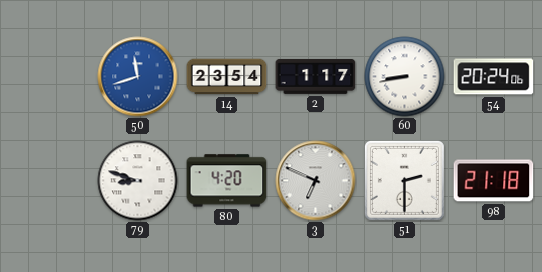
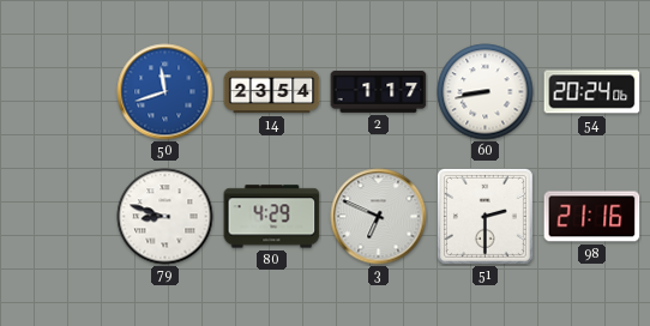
80: 4:20 -> 4:29 (272, 217)
98: 21:18 -> 21:16 (592, 217)
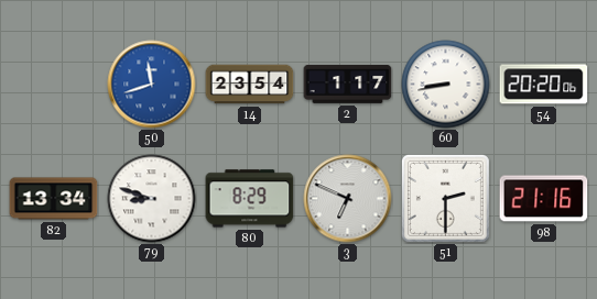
54: 20:24 -> 20:20 (544, 85)
82: none -> 13:34 (54, 199)
80: 4:29 -> 8:29 (250, 199)
